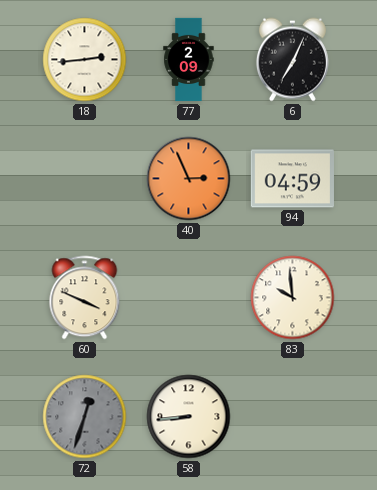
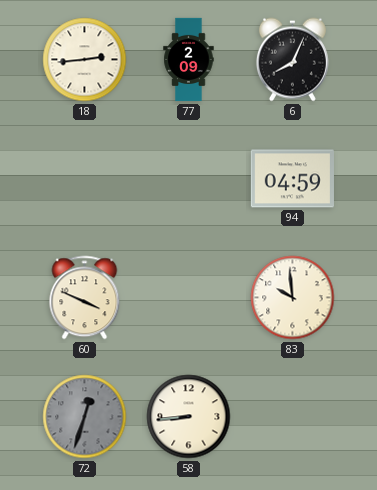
6: 7:04 -> 8:04 (292, 60)
40: 2:56 -> none (189, 179)
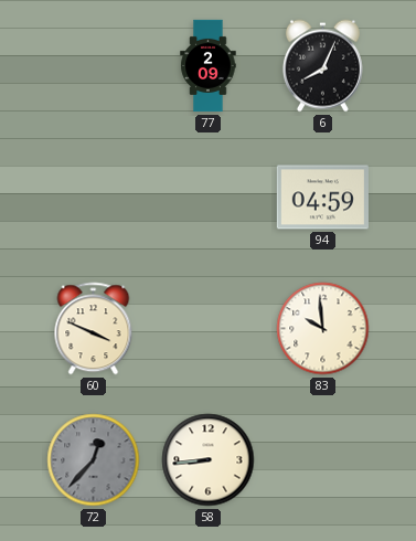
18: 2:44 -> none (85, 60)
72: 12:33 -> 12:37 (94, 460)
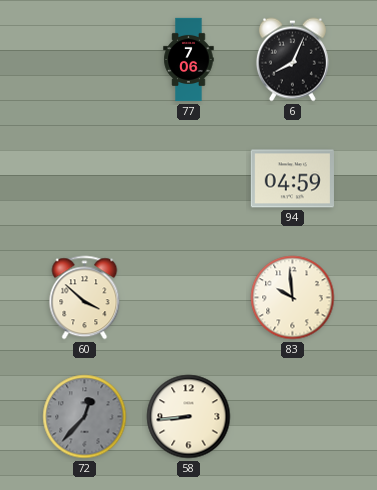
77: 2:09 -> 7:06 (189, 60)
60: 3:49 -> 3:52 (85, 298)
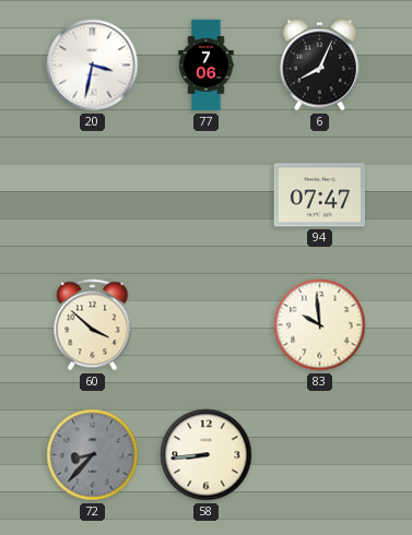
20: none -> 3:32 (93, 66)
94: 04:59 -> 07:47 (319, 195)
72: 12:37 -> 8:37 (93, 455)
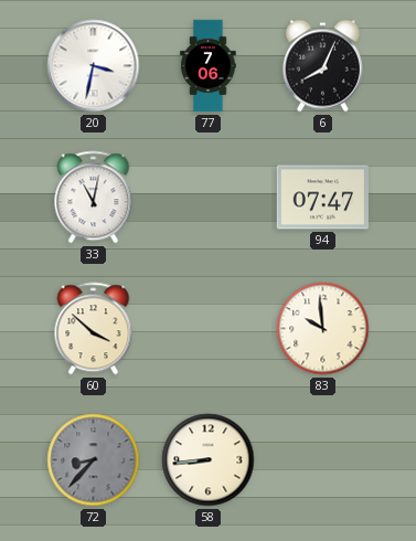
33: none -> 11:02 (94, 198)
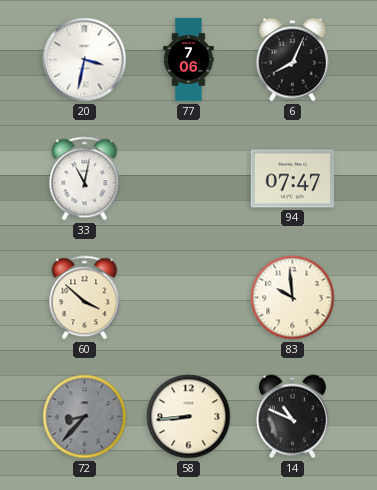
14: none -> 10:49 (292, 417)
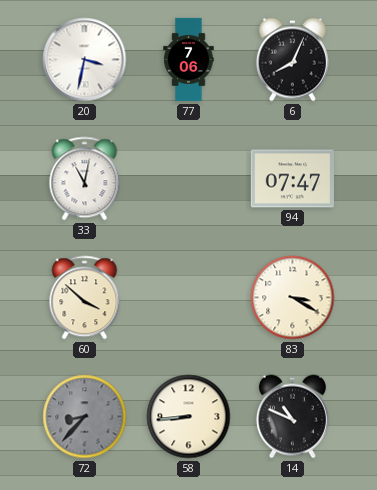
83: 9:59 -> 3:20 (293, 298)
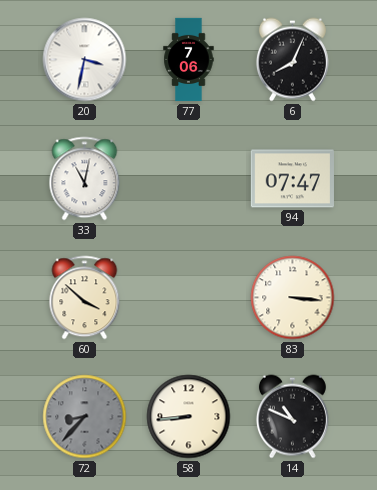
83: 3:20 -> 3:16 (293, 298)
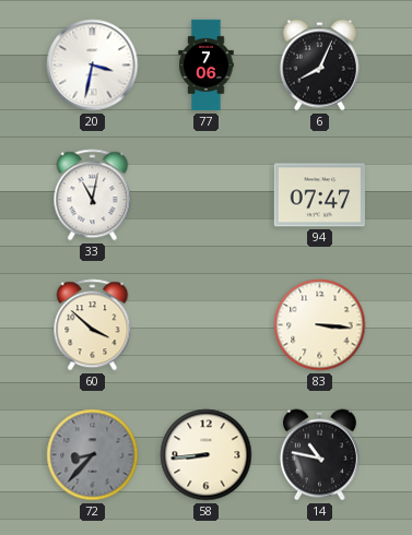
14: 10:49 -> 10:47 (319, 455)
